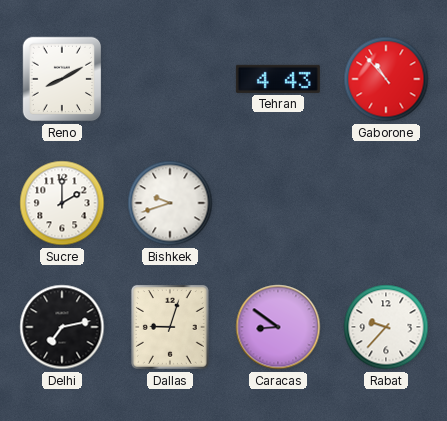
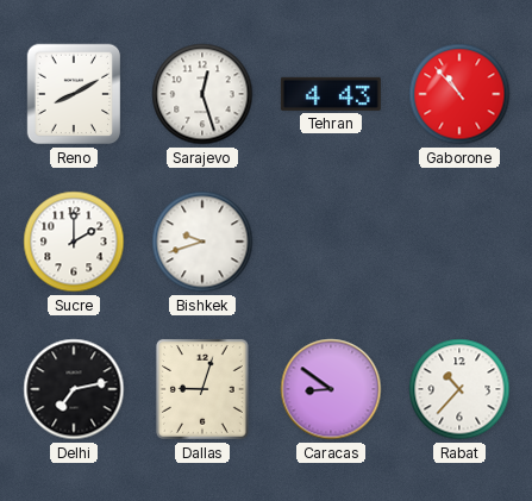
Sarajevo: none -> 12:27 (202, 94)
Rabat: 9:37 -> 10:37 (459, 389)
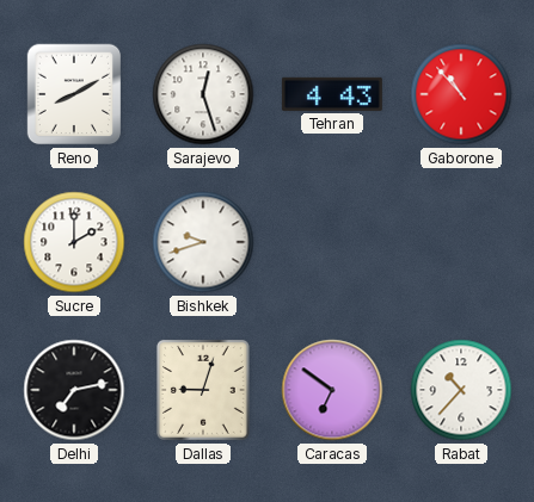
Caracas: 8:51 -> 6:51 (332, 390)
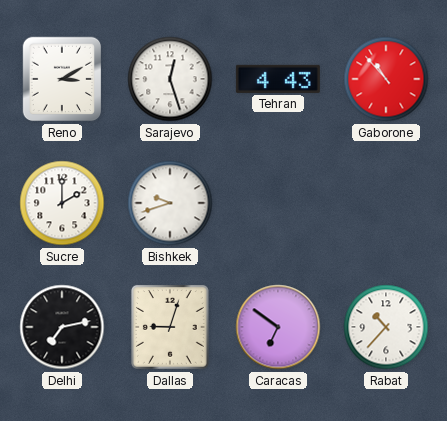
Reno: 8:10 -> 3:10 (62, 79)
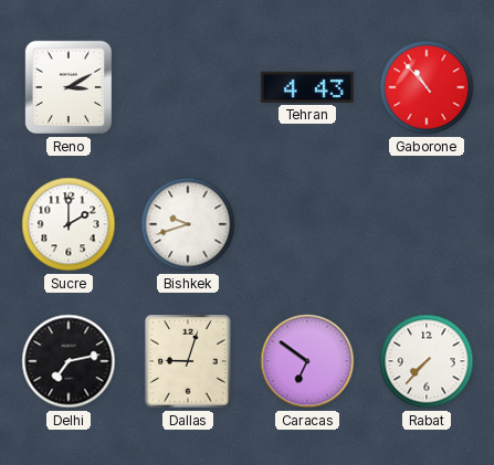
Sarajevo: 12:27 -> none (170, 79)
Rabat: 10:37 -> 7:37 (427, 361)
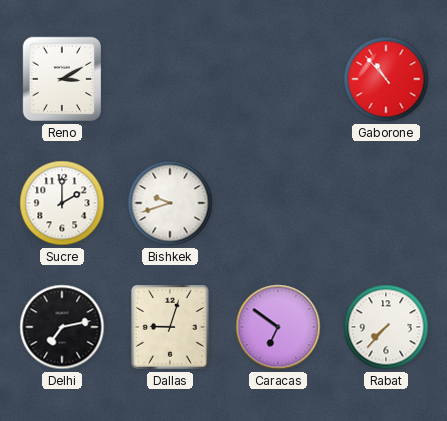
Tehran: 4:43 -> none (307, 87)
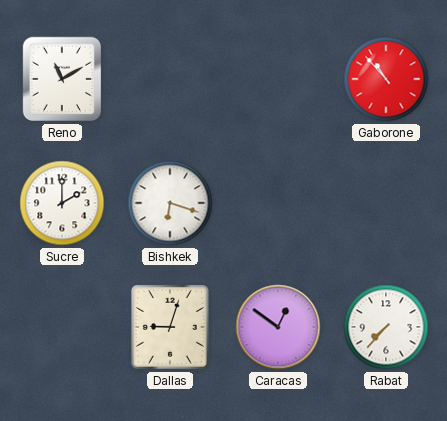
Reno: 3:10 -> 11:10 (62, 79)
Bishkek: 9:42 -> 6:18 (170, 203)
Delhi: 7:13 -> none (62, 327)
Caracas: 6:51 -> 12:51 (278, 327)
